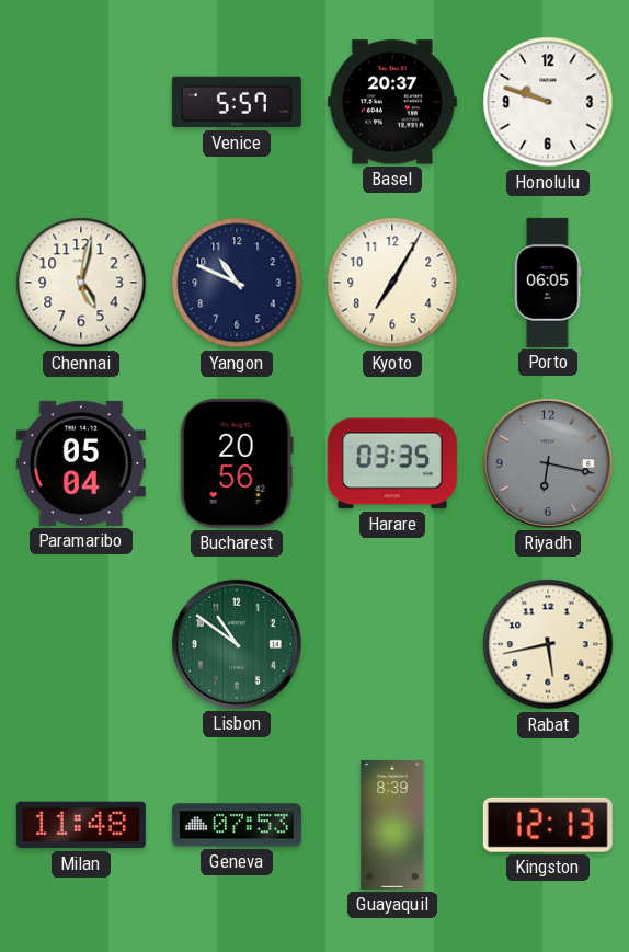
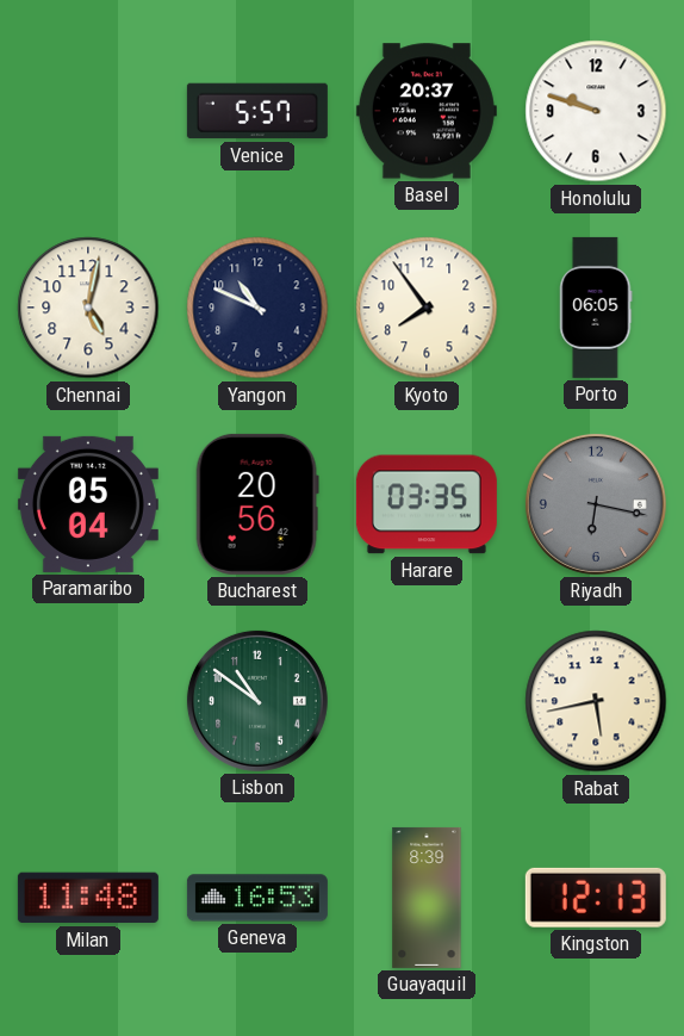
Kyoto: 7:05 -> 7:54 (427, 308)
Geneva: 07:53 -> 16:53 (257, 898)
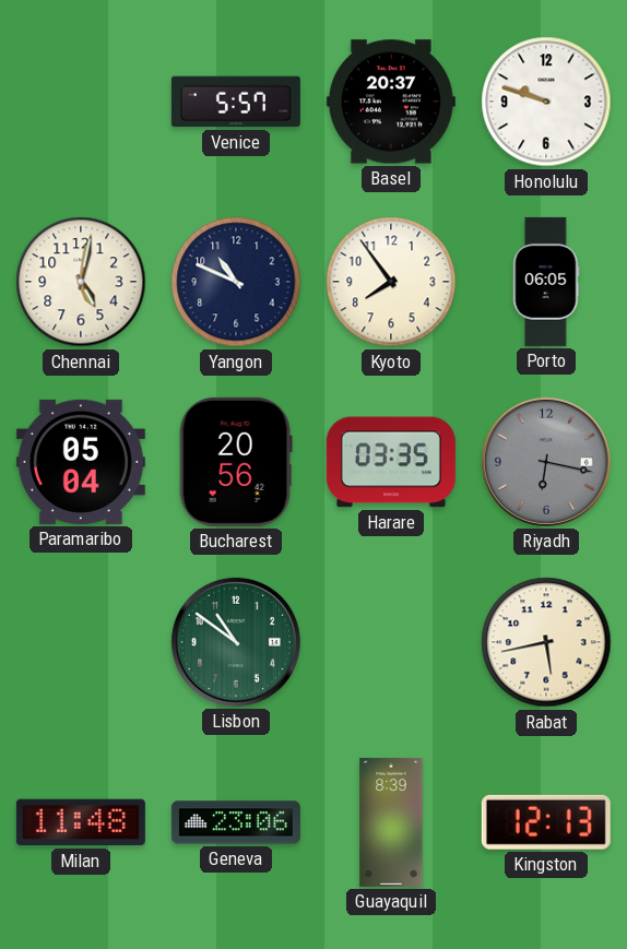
Geneva: 16:53 -> 23:06 (236, 822)
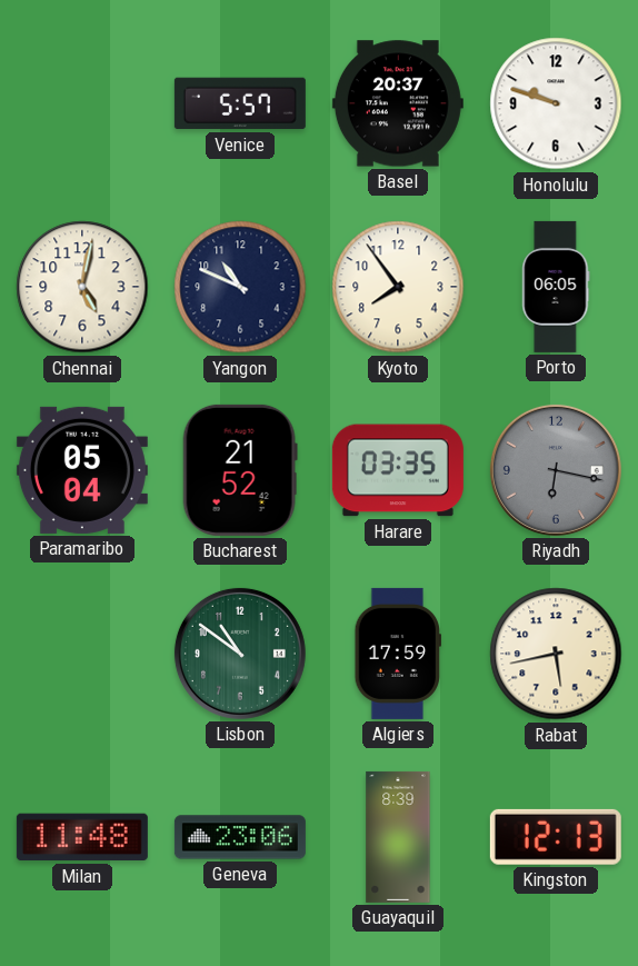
Bucharest: 20:56 -> 21:52 (240, 470)
Algiers: none -> 17:59 (397, 654)
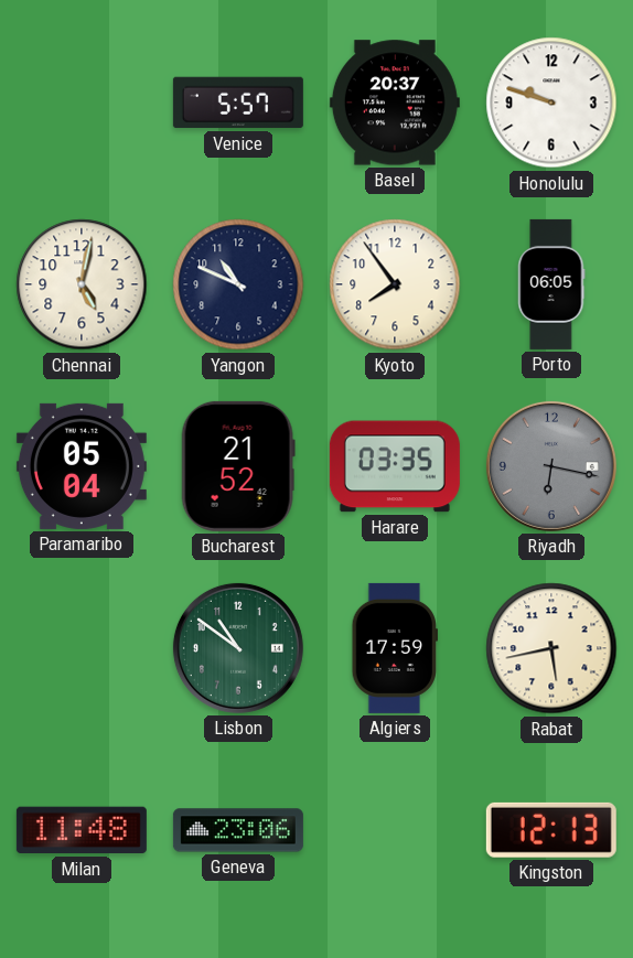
Guayaquil: 8:39 -> none (398, 837)
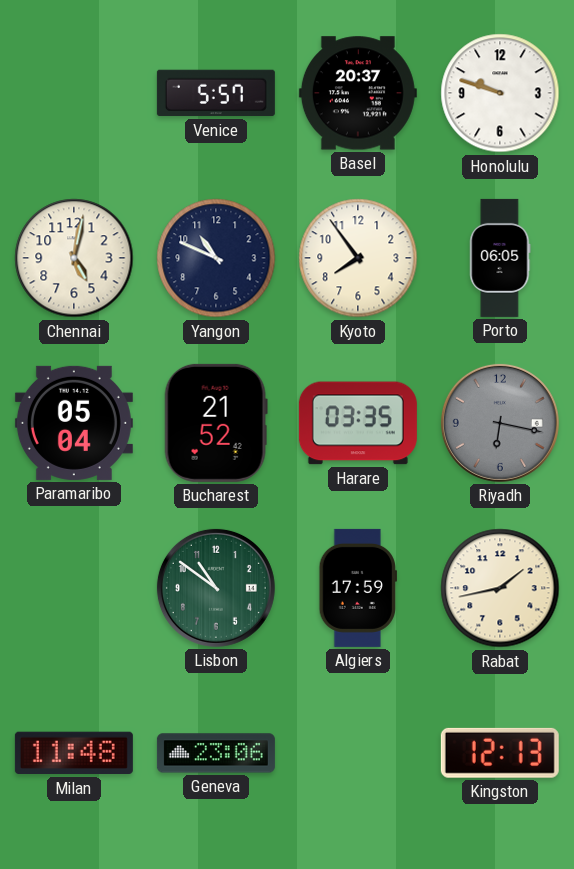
Rabat: 5:43 -> 1:43 (500, 588)
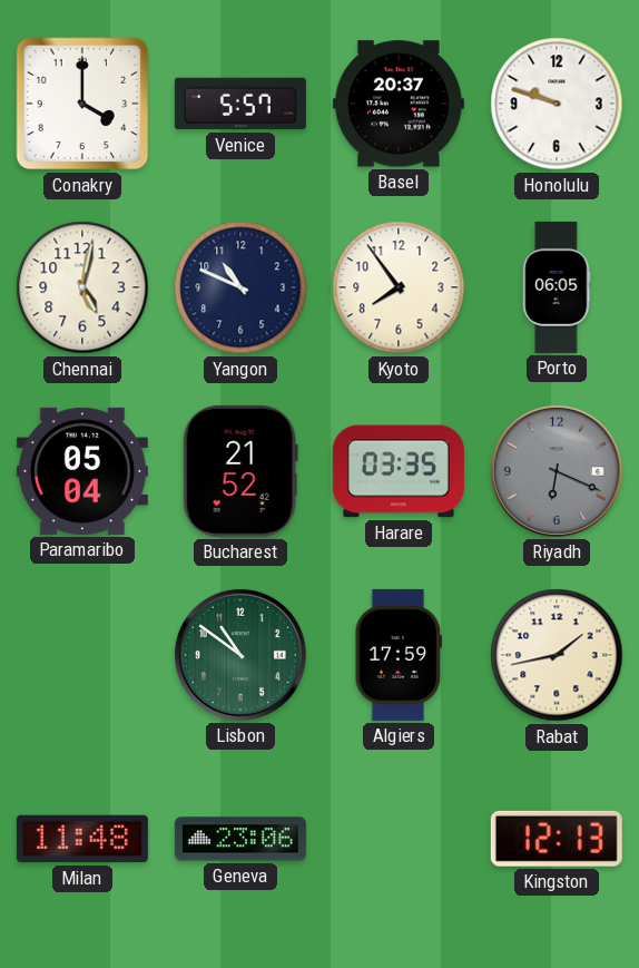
Conakry: none -> 4:00 (82, 104)
Riyadh: 6:17 -> 6:19 (557, 471)
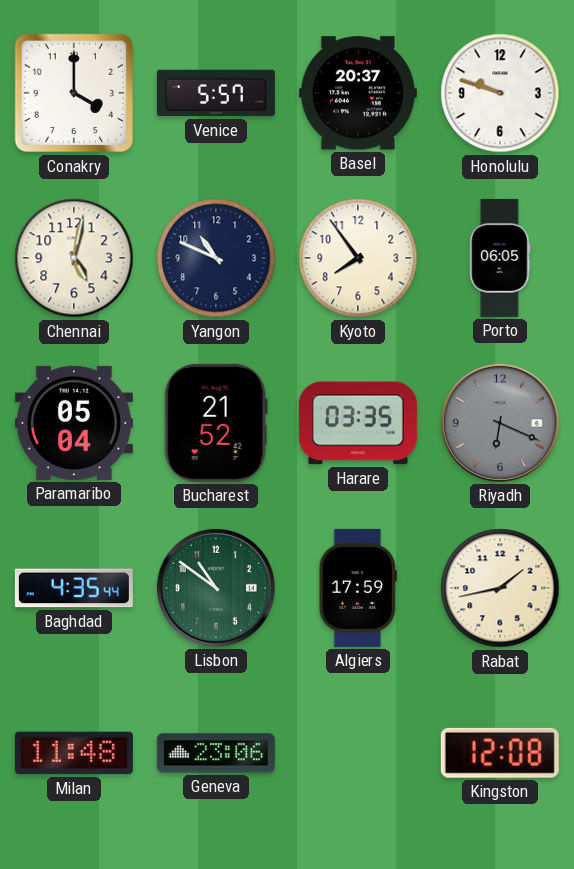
Baghdad: none -> 4:35 (74, 588)
Kingston: 12:13 -> 12:08 (500, 753)
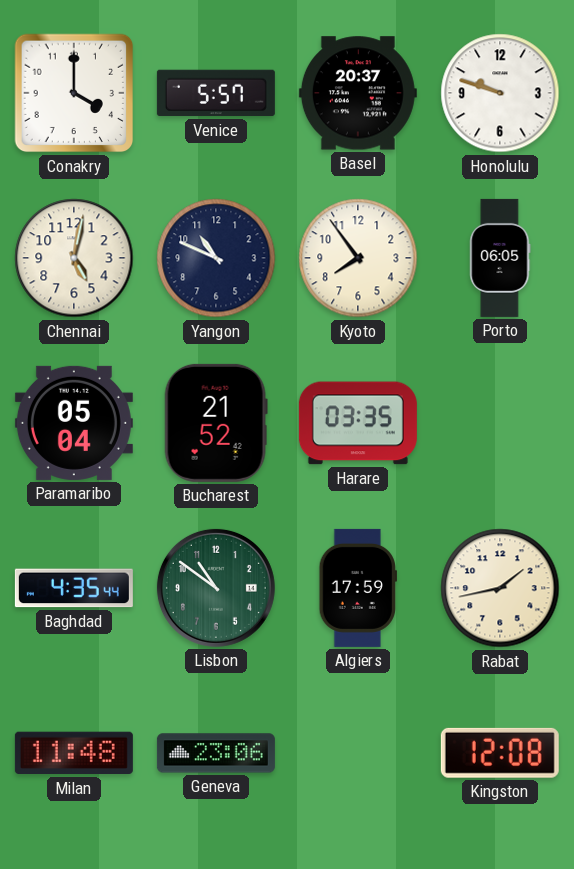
Riyadh: 6:19 -> none (500, 423)
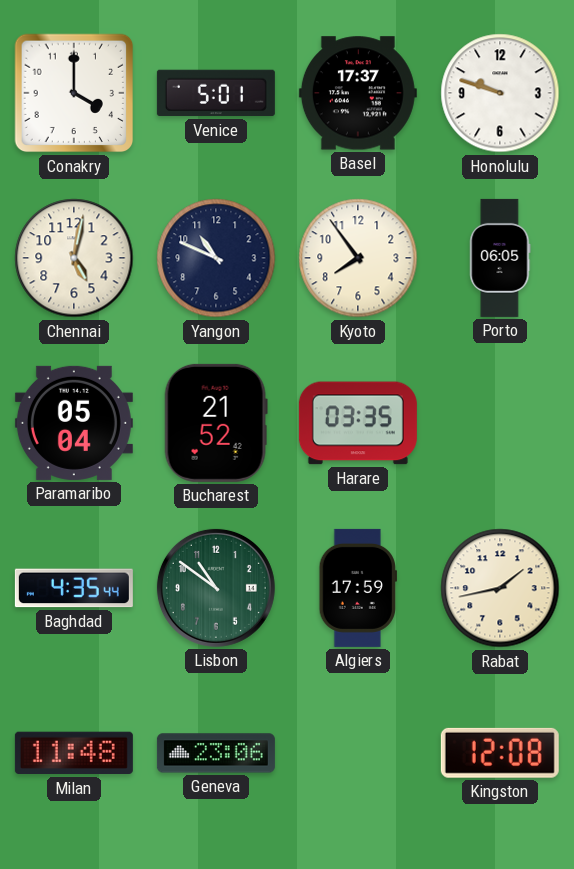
Venice: 5:57 -> 5:01 (216, 93)
Basel: 20:37 -> 17:37 (358, 93)
